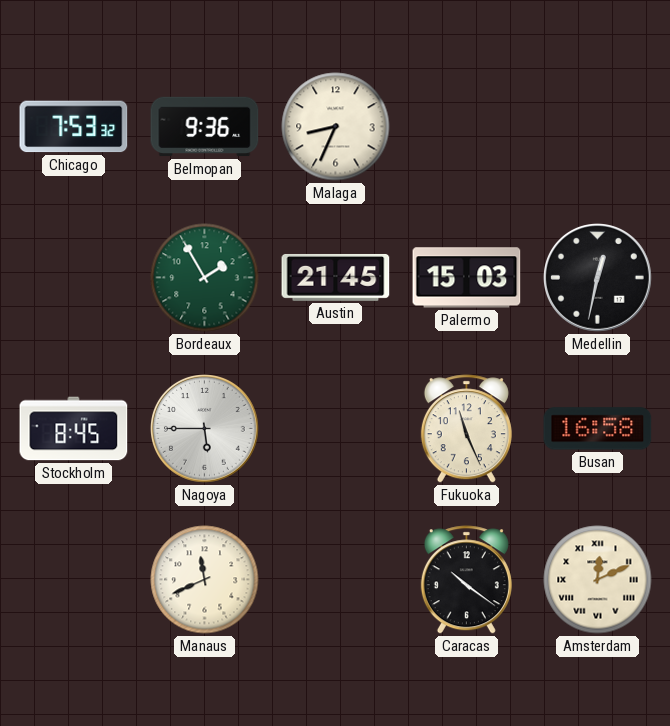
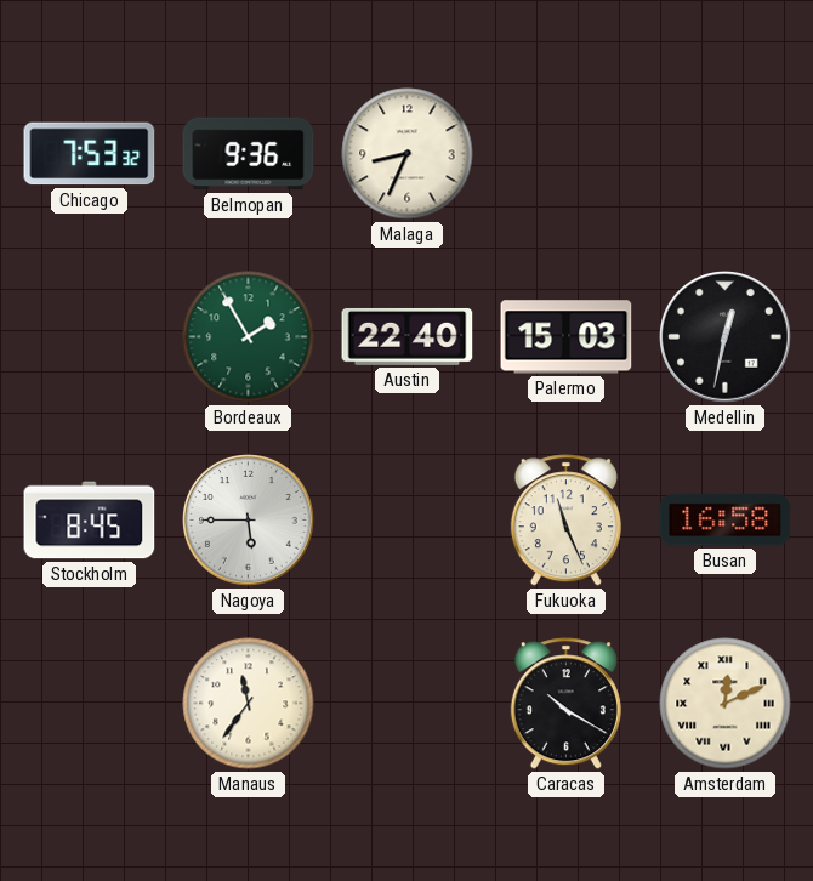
Austin: 21:45 -> 22:40 (408, 336)
Manaus: 11:41 -> 11:36 (249, 704)
Caracas: 10:21 -> 10:20 (565, 704)
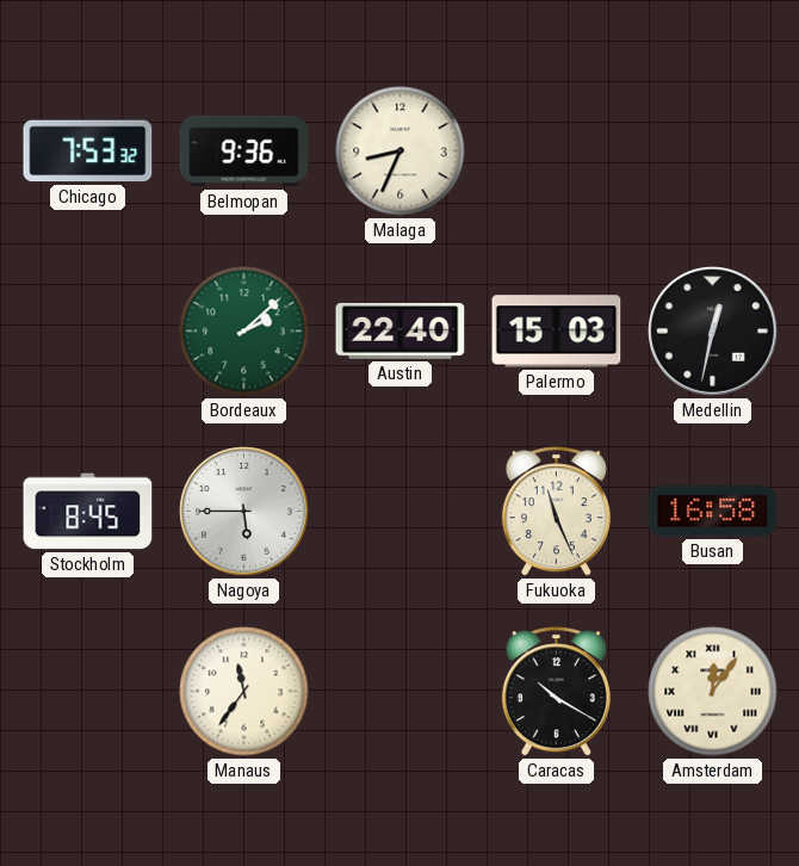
Bordeaux: 1:55 -> 2:08 (244, 332)
Amsterdam: 12:11 -> 12:06 (713, 692)
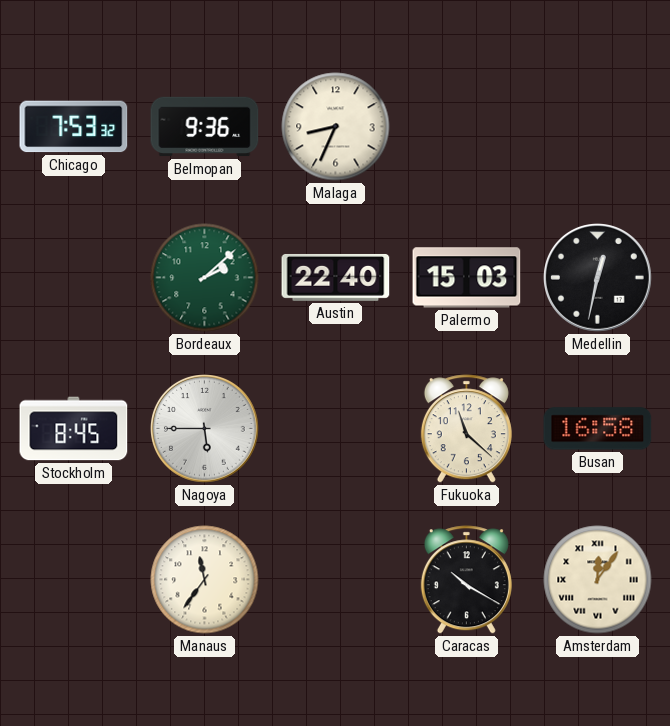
Fukuoka: 11:26 -> 11:22 (466, 429)
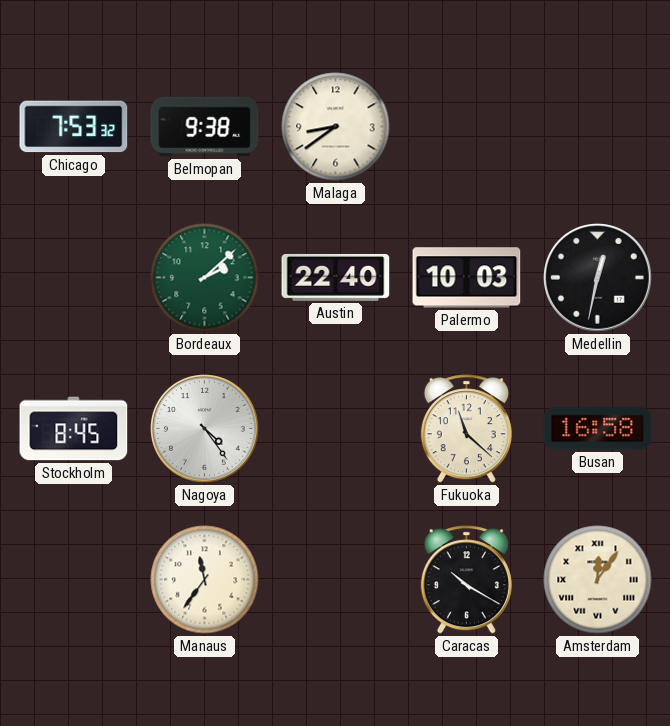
Belmopan: 9:36 -> 9:38 (205, 127)
Malaga: 8:34 -> 8:39 (336, 127)
Palermo: 15:03 -> 10:03 (467, 278)
Nagoya: 5:45 -> 4:24 (205, 429)
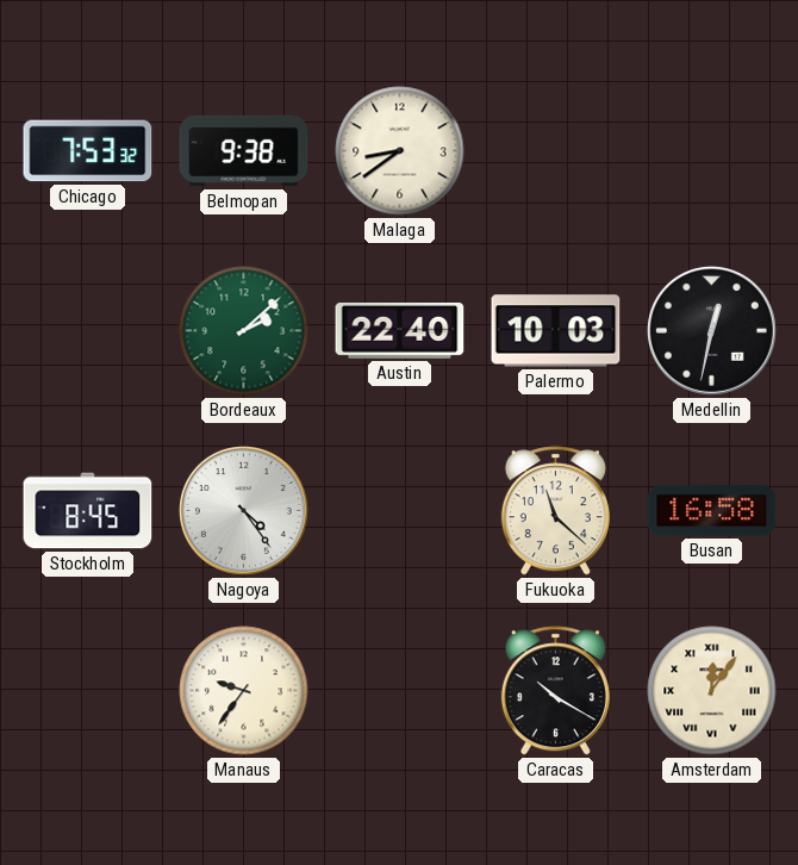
Manaus: 11:36 -> 9:36 (244, 691)
